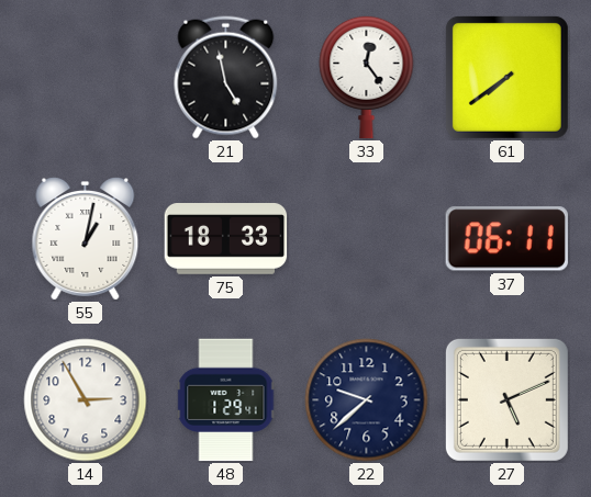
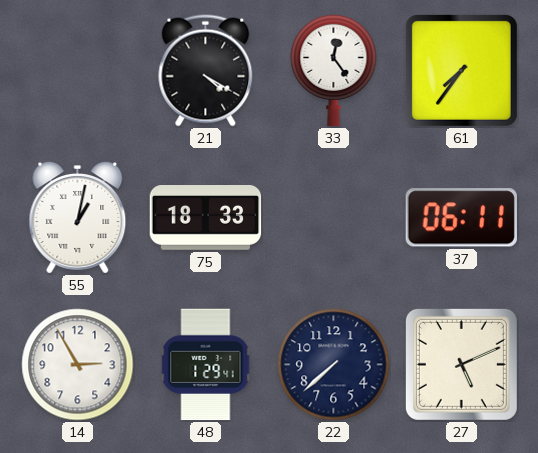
21: 4:58 -> 4:20 (206, 71)
61: 7:39 -> 7:36 (461, 70)
22: 9:38 -> 7:38 (334, 365)
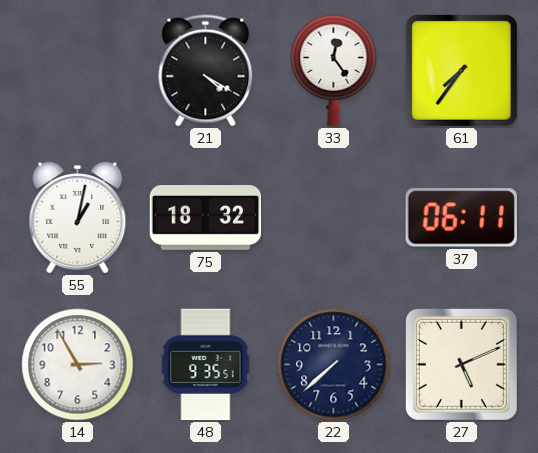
75: 18:33 -> 18:32 (206, 218)
48: 1:29 -> 9:35 (206, 365)
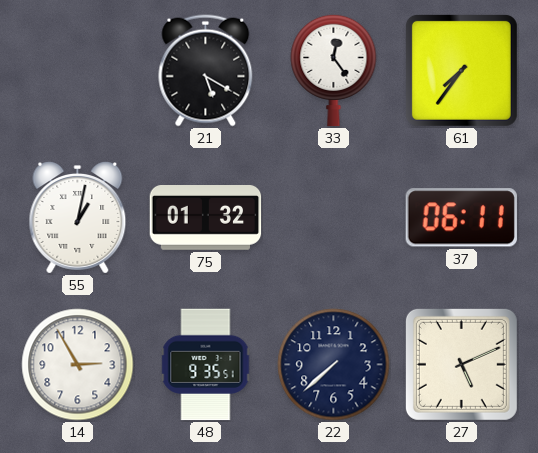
21: 4:20 -> 5:20 (206, 71)
75: 18:32 -> 01:32 (206, 218)
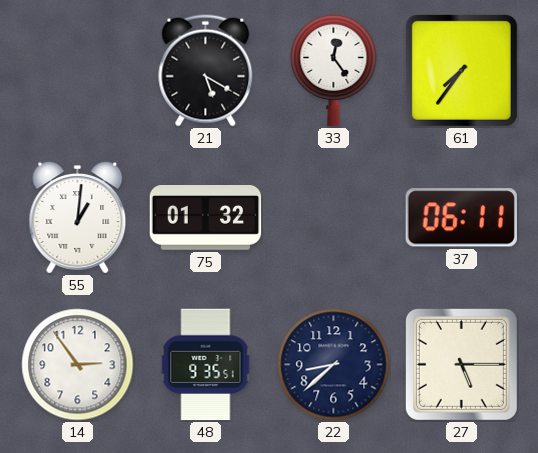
55: 1:02 -> 1:01 (78, 218)
14: 2:55 -> 2:54 (78, 365)
22: 7:38 -> 8:38 (334, 365)
27: 5:11 -> 5:15 (461, 364)
